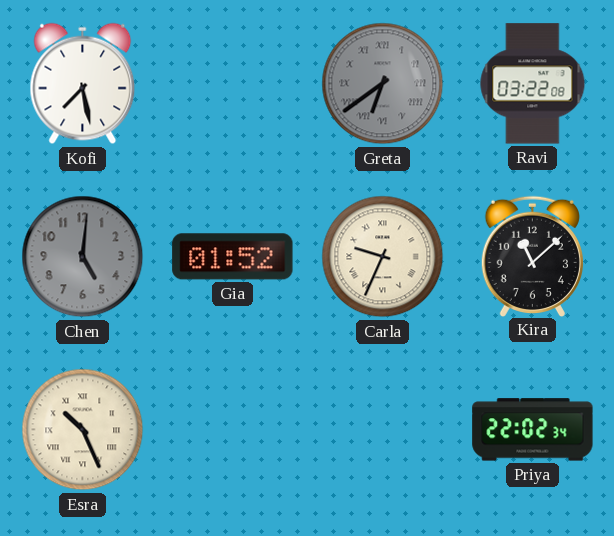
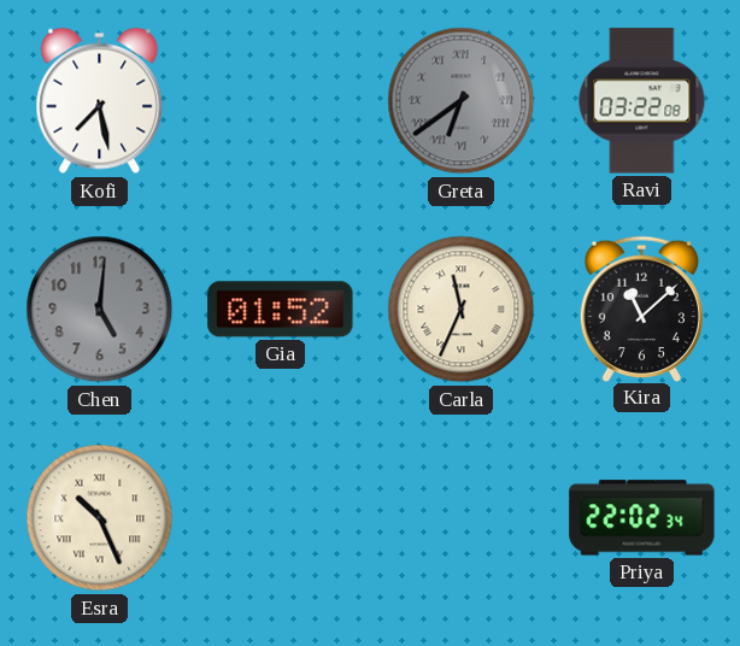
Carla: 9:34 -> 11:34 (462, 310)
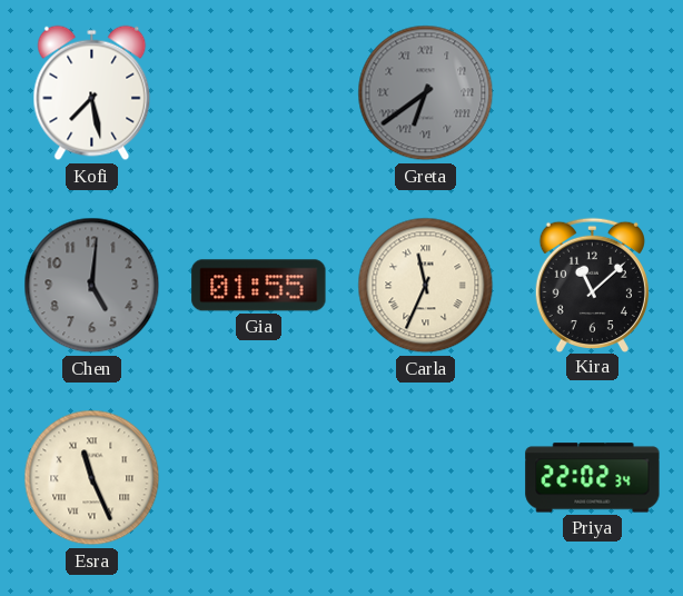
Ravi: 03:22 -> none (642, 101)
Gia: 01:52 -> 01:55 (259, 286)
Esra: 10:26 -> 11:26 (92, 478)
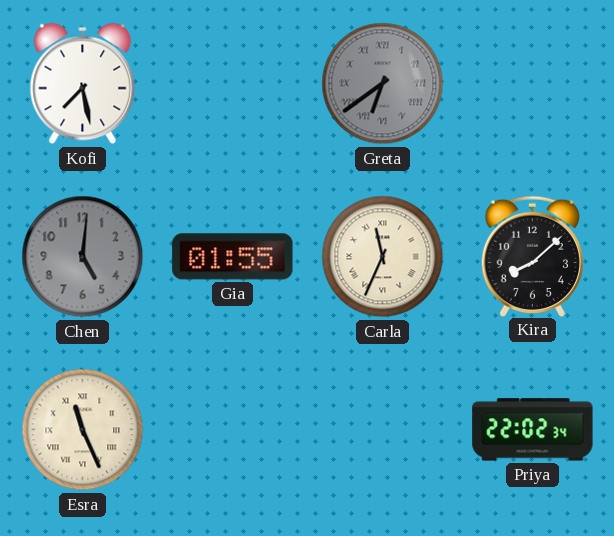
Kira: 11:08 -> 8:08 (532, 256)
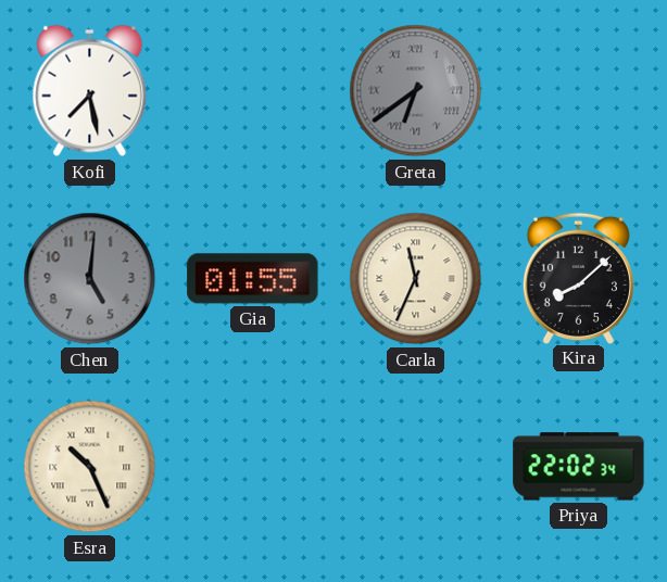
Esra: 11:26 -> 10:26 (90, 467)
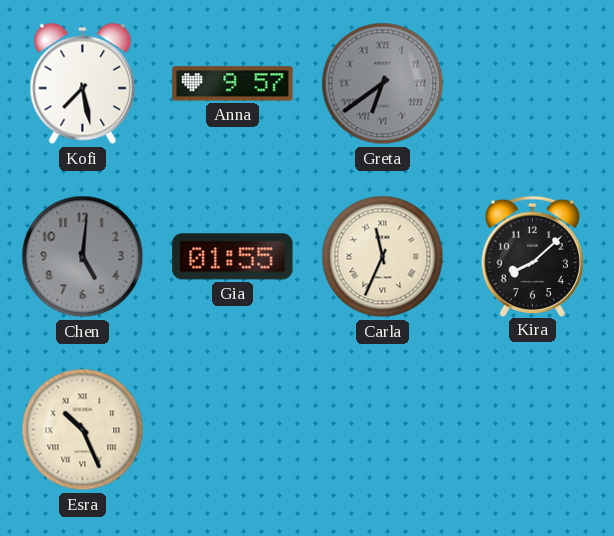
Anna: none -> 9:57 (233, 84)
Priya: 22:02 -> none (579, 467)
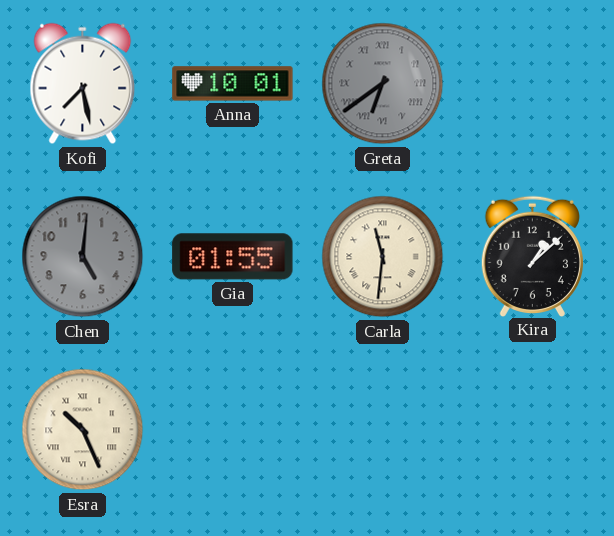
Anna: 9:57 -> 10:01 (233, 84)
Carla: 11:34 -> 11:31 (383, 257)
Kira: 8:08 -> 1:08 (532, 256)
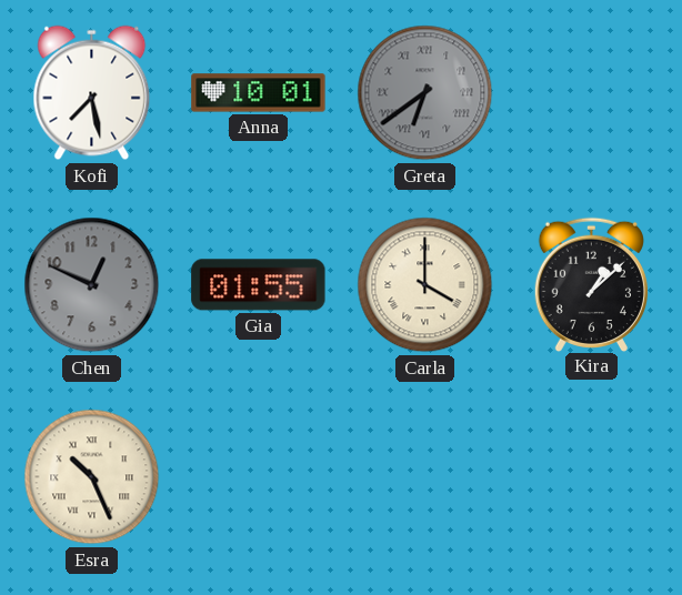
Chen: 5:01 -> 12:49 (92, 285)
Carla: 11:31 -> 4:00 (425, 285)
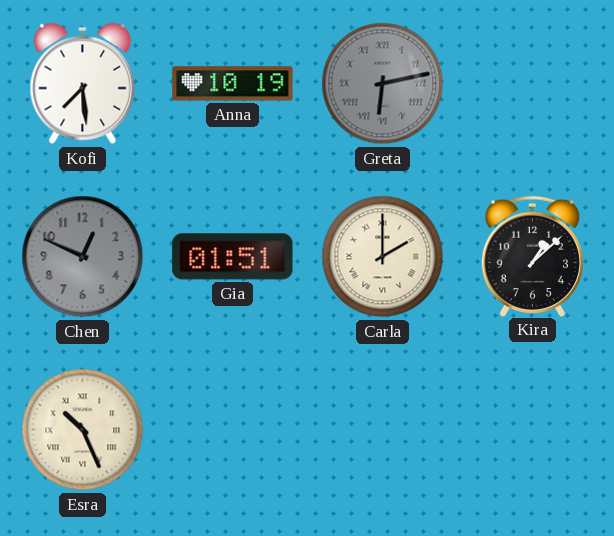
Kofi: 7:28 -> 7:29 (83, 84)
Anna: 10:01 -> 10:19 (233, 84)
Greta: 6:39 -> 6:13 (383, 84)
Gia: 01:55 -> 01:51 (233, 257)
Carla: 4:00 -> 2:00 (383, 257)
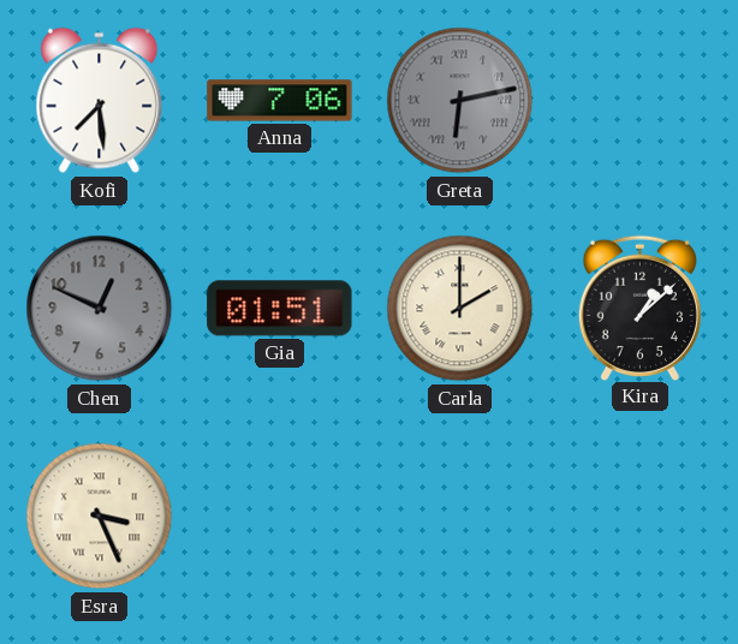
Anna: 10:19 -> 7:06 (280, 101)
Esra: 10:26 -> 3:26 (100, 517)
